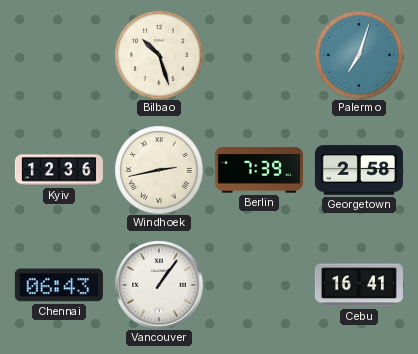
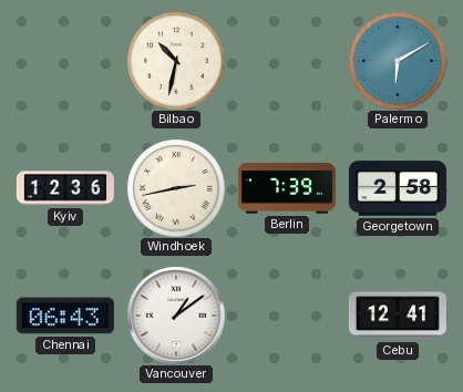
Bilbao: 10:27 -> 10:32 (176, 61)
Palermo: 7:03 -> 6:10 (398, 61)
Vancouver: 1:06 -> 1:09 (176, 316)
Cebu: 16:41 -> 12:41 (398, 316)
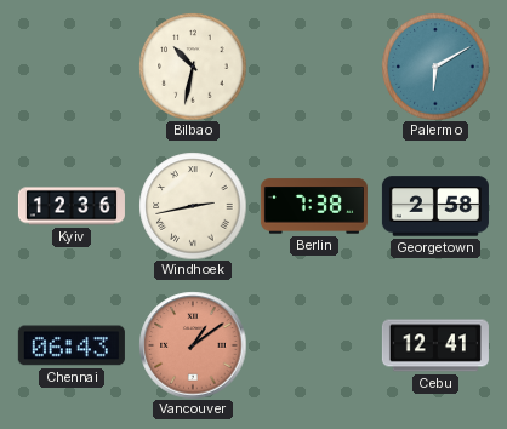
Berlin: 7:39 -> 7:38 (314, 206)
Vancouver dial: white -> salmon (193, 345)
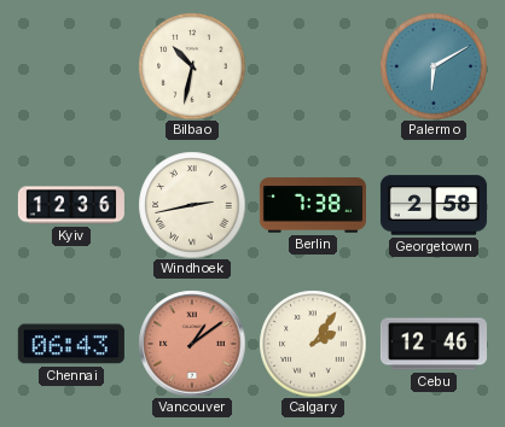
Calgary: none -> 2:06 (313, 344)
Cebu: 12:41 -> 12:46 (434, 344)
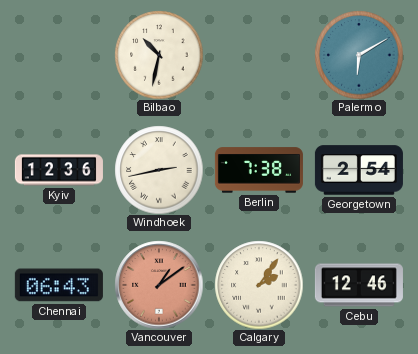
Georgetown: 2:58 -> 2:54 (359, 170)
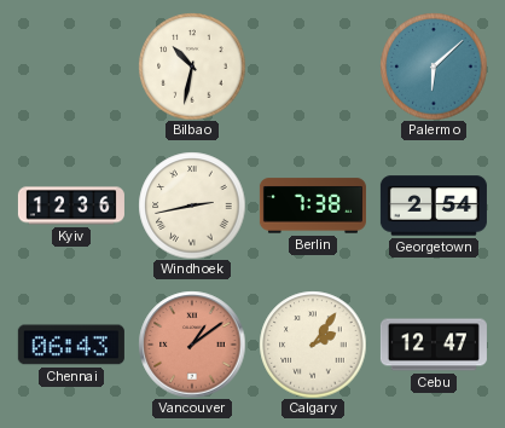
Palermo: 6:10 -> 6:08 (434, 66)
Cebu: 12:46 -> 12:47 (434, 345)
